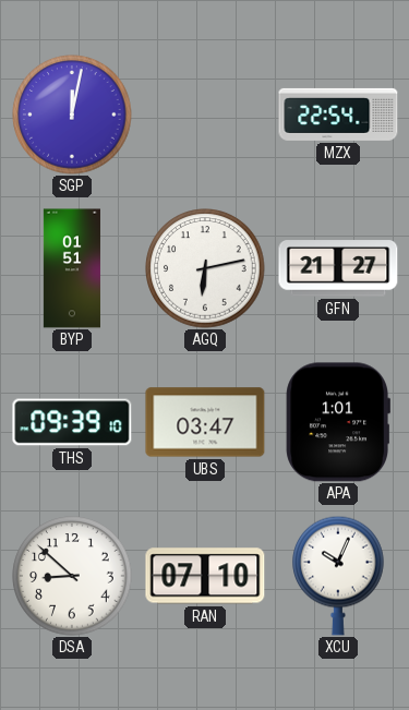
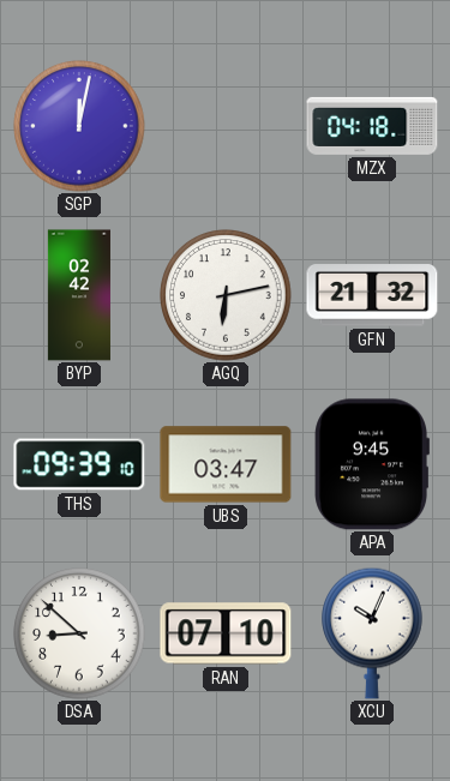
MZX: 22:54 -> 04:18 (372, 126)
BYP: 01:51 -> 02:42 (79, 295)
GFN: 21:27 -> 21:32 (372, 295)
APA: 1:01 -> 9:45 (372, 464)
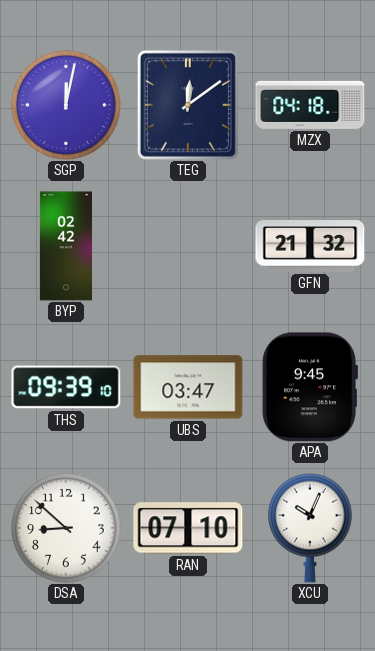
TEG: none -> 12:09 (188, 105)
AGQ: 6:13 -> none (226, 295)
